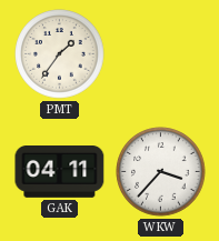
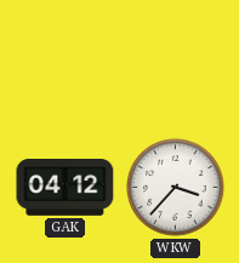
PMT: 1:36 -> none (60, 54)
GAK: 04:11 -> 04:12 (66, 188)
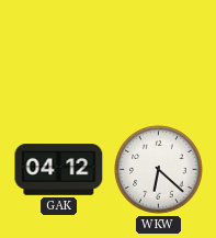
WKW: 3:37 -> 6:22 (159, 170)
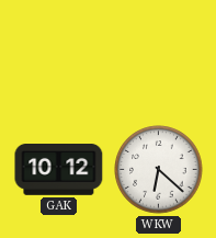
GAK: 04:12 -> 10:12 (59, 170)
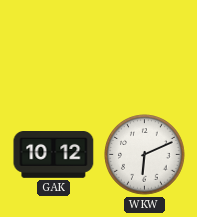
WKW: 6:22 -> 6:11 (145, 155)
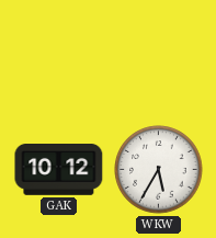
WKW: 6:11 -> 5:35 (159, 170)
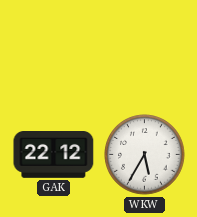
GAK: 10:12 -> 22:12 (54, 155)
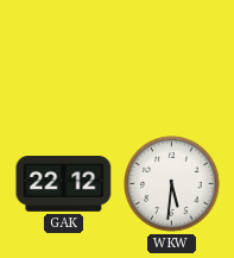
WKW: 5:35 -> 5:31 (172, 184)
